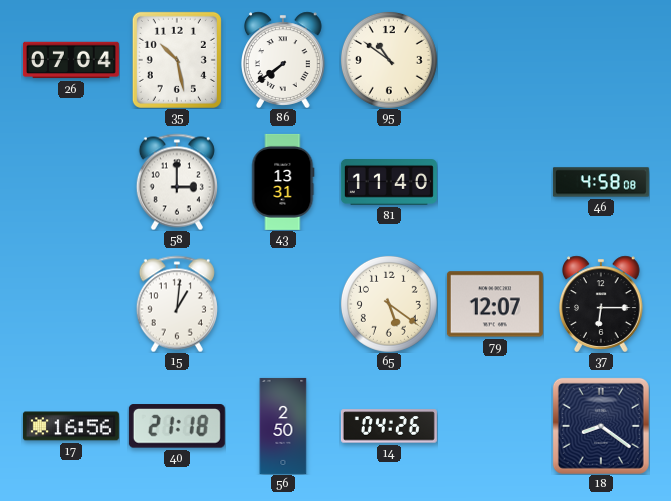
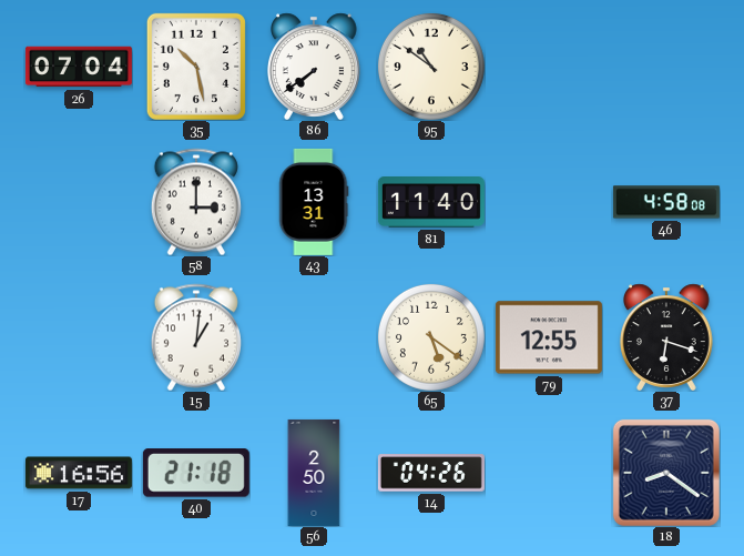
79: 12:07 -> 12:55 (549, 337)
37: 6:15 -> 6:18 (667, 337)
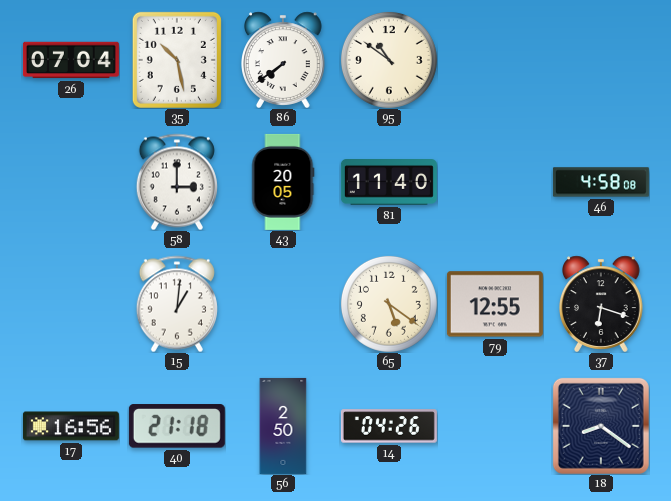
43: 13:31 -> 20:05 (283, 182)
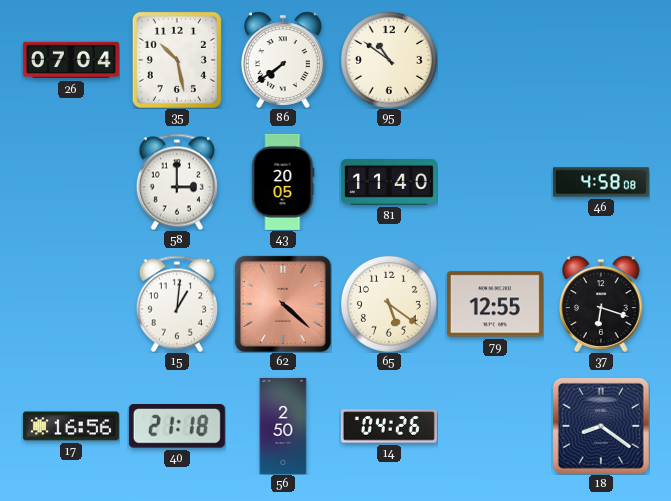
62: none -> 4:22 (283, 304)
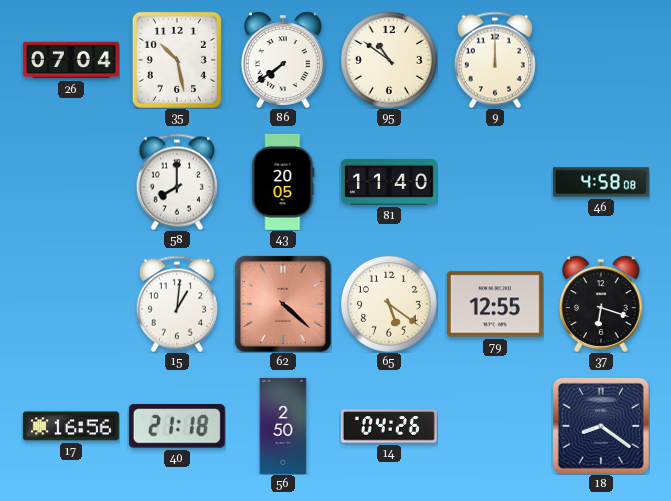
9: none -> 12:00 (495, 60)
58: 3:00 -> 8:00 (177, 182)
